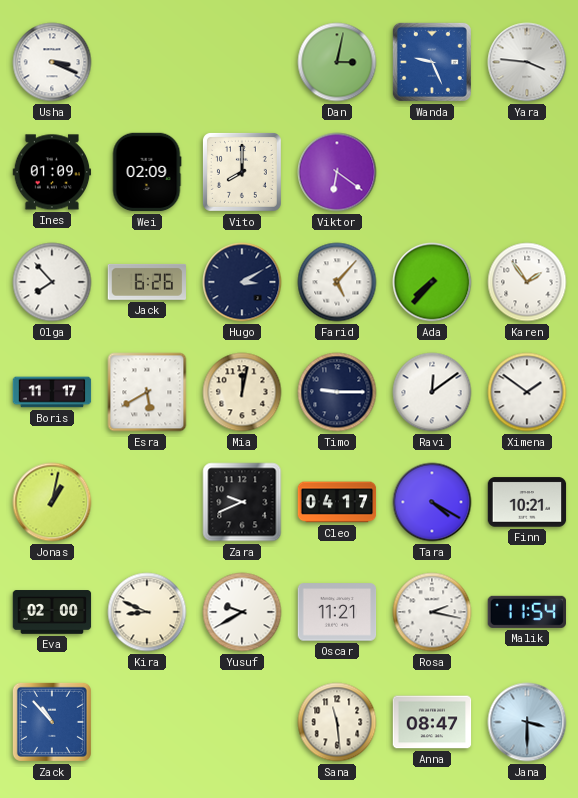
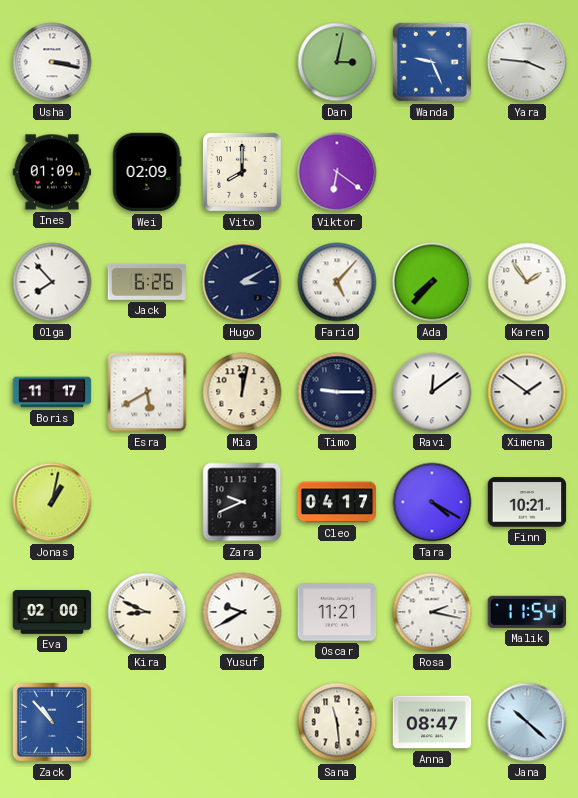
Usha: 3:19 -> 3:17 (52, 62)
Jana: 3:30 -> 10:22 (527, 722)
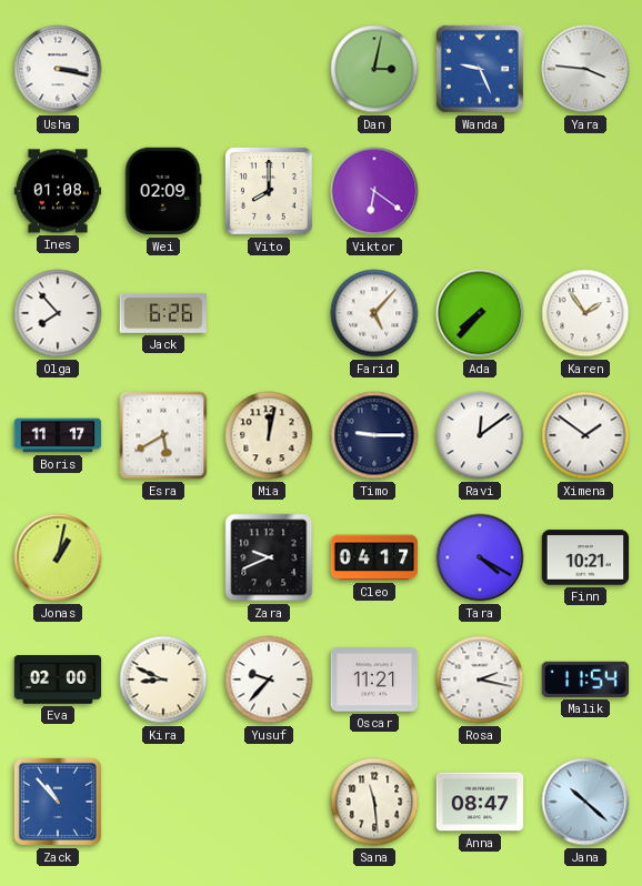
Ines: 01:09 -> 01:08 (58, 191)
Hugo: 3:10 -> none (242, 282)
Yusuf: 9:40 -> 9:37 (269, 679)
